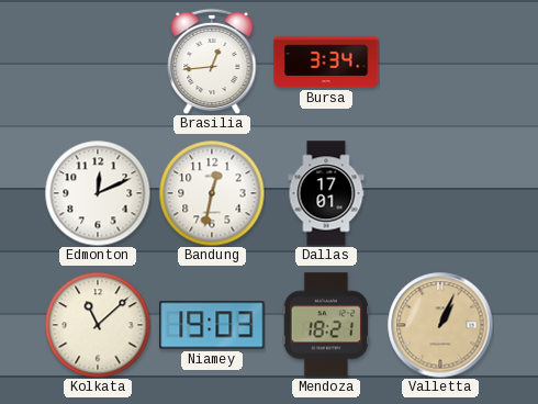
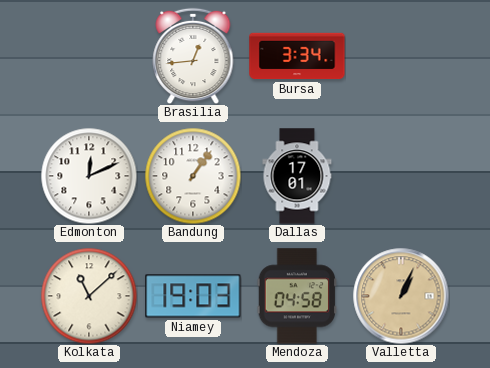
Bandung: 12:32 -> 1:06 (193, 176)
Mendoza: 18:21 -> 04:58 (297, 296)
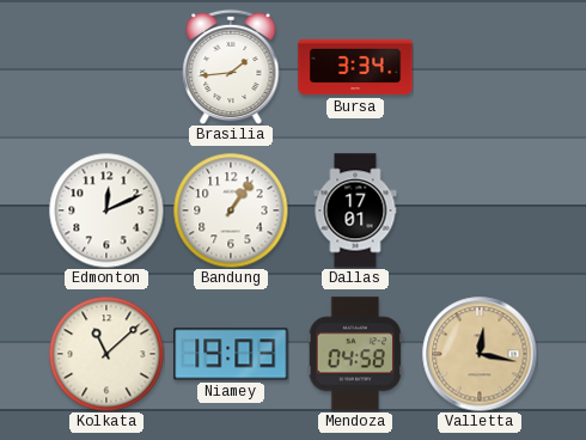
Brasilia: 12:44 -> 1:44 (231, 67)
Valletta: 1:04 -> 12:17 (480, 354)
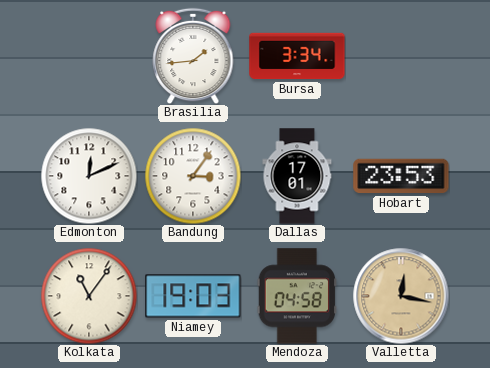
Bandung: 1:06 -> 3:06 (193, 176)
Hobart: none -> 23:53 (401, 176)
Kolkata: 11:08 -> 11:06 (89, 296)
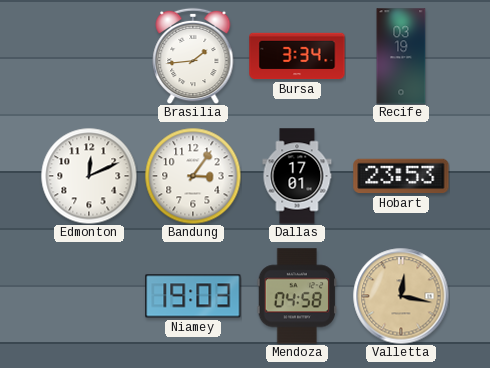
Recife: none -> 03:19 (401, 56)
Kolkata: 11:06 -> none (89, 296)
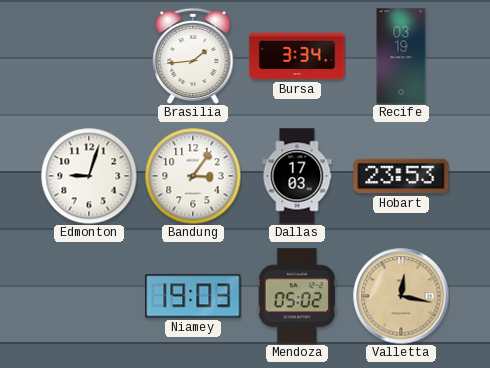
Edmonton: 12:11 -> 9:03 (89, 176)
Dallas: 17:01 -> 17:03 (297, 176)
Mendoza: 04:58 -> 05:02 (297, 296)
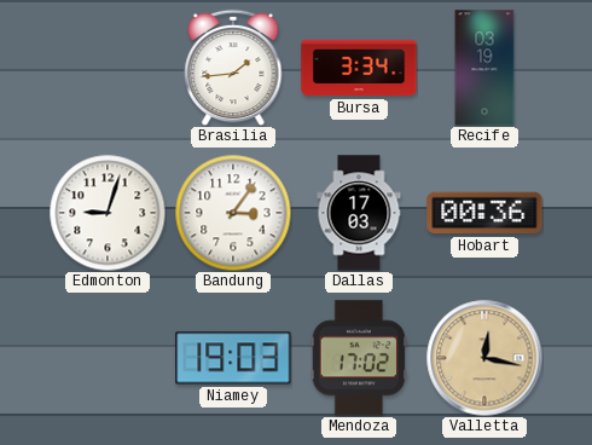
Hobart: 23:53 -> 00:36 (484, 213)
Mendoza: 05:02 -> 17:02 (359, 358)
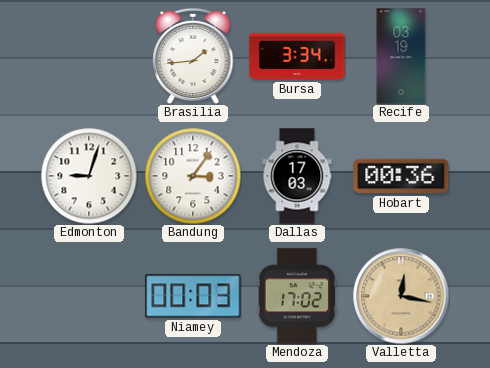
Niamey: 19:03 -> 00:03 (193, 296)
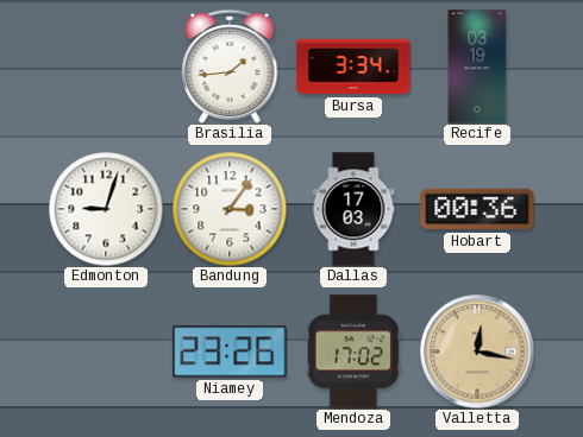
Niamey: 00:03 -> 23:26 (230, 351)
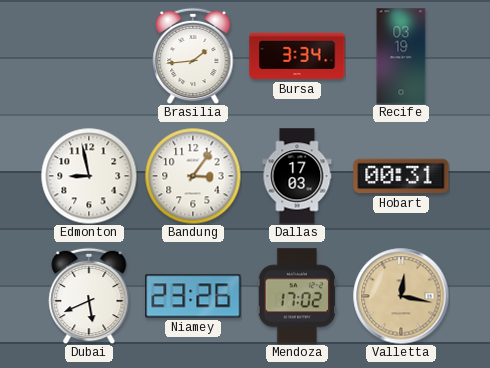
Edmonton: 9:03 -> 8:58 (89, 176)
Hobart: 00:36 -> 00:31 (401, 176)
Dubai: none -> 5:41 (89, 296)
